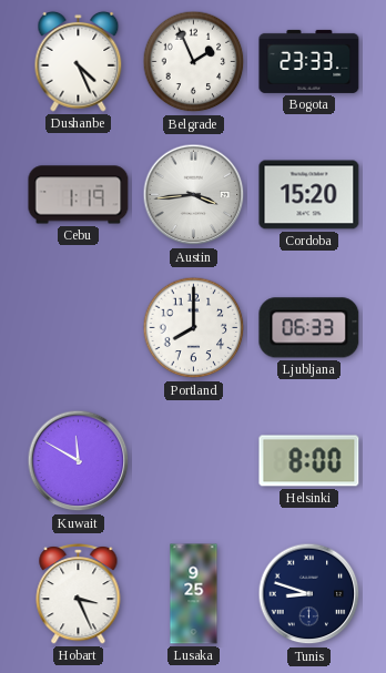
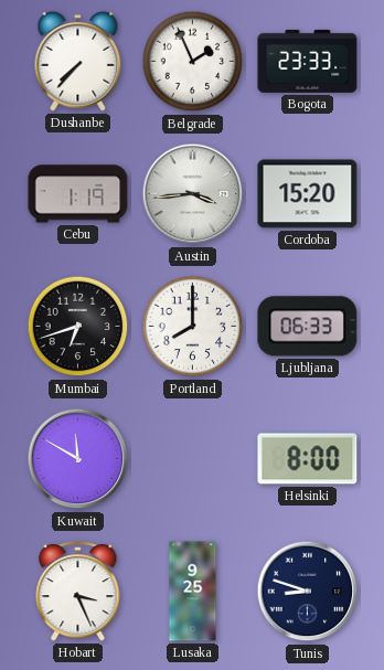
Dushanbe: 4:26 -> 7:37 (78, 61)
Mumbai: none -> 6:42 (78, 327)
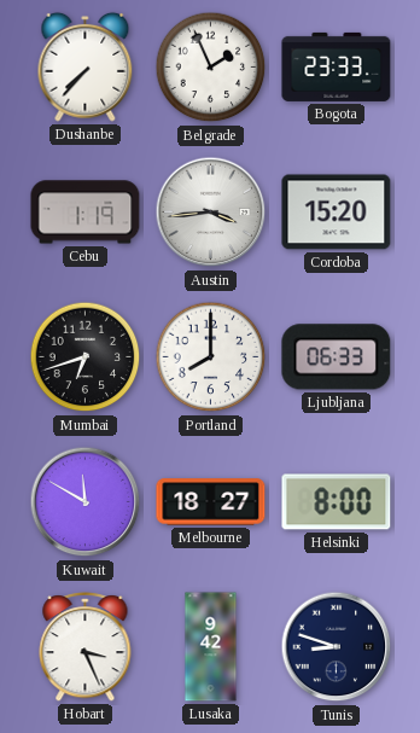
Melbourne: none -> 18:27 (211, 502)
Lusaka: 9:25 -> 9:42 (211, 647)
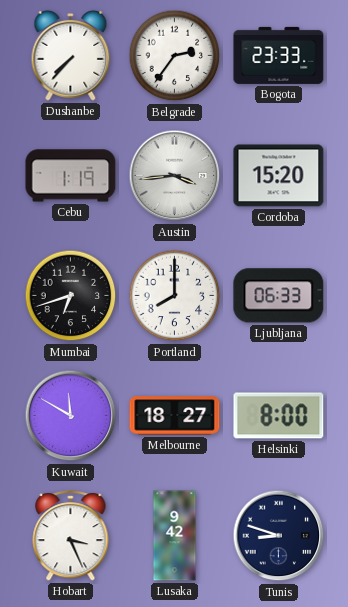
Belgrade: 1:56 -> 2:36 (175, 56)
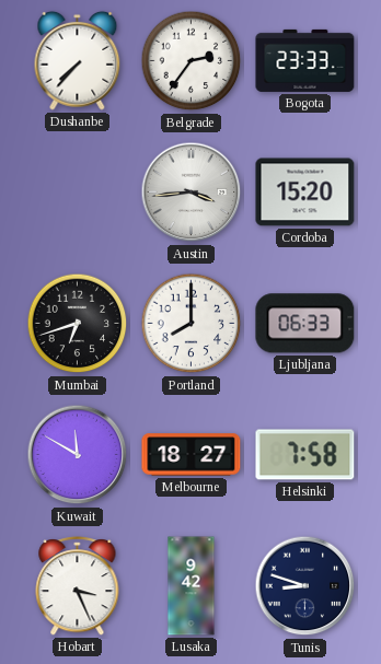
Cebu: 1:19 -> none (71, 176)
Helsinki: 8:00 -> 7:58 (305, 455)
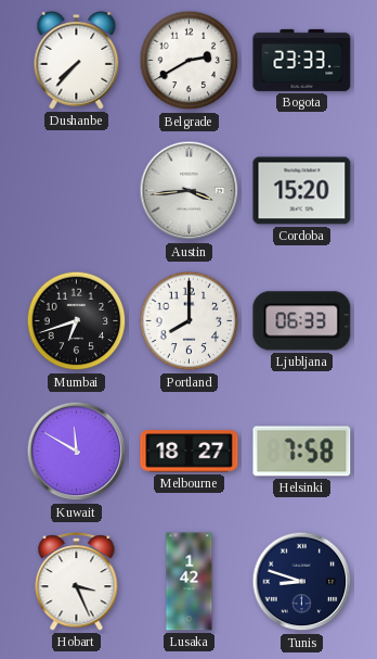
Belgrade: 2:36 -> 2:40 (190, 61)
Lusaka: 9:42 -> 1:42 (190, 582)
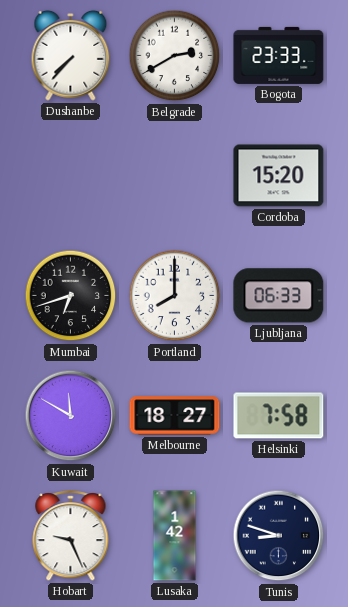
Austin: 3:44 -> none (190, 191)
Hobart: 3:26 -> 9:26 (71, 536)
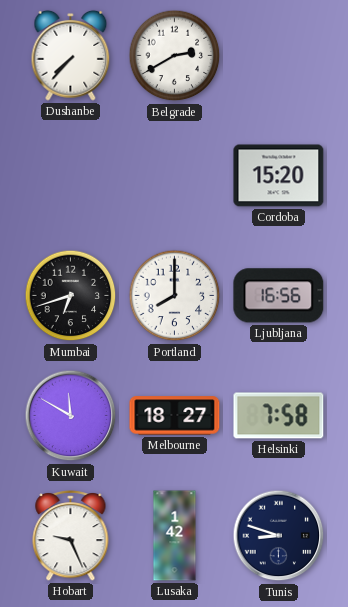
Bogota: 23:33 -> none (279, 55)
Ljubljana: 06:33 -> 16:56 (279, 296)
